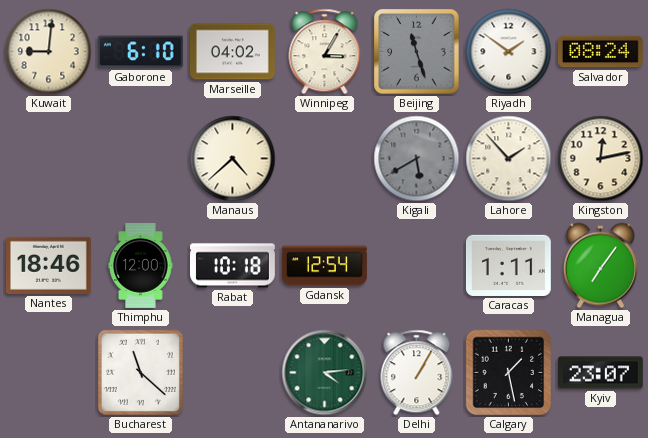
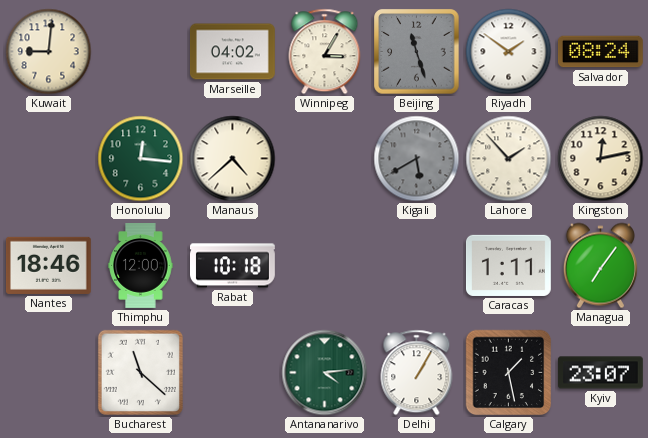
Gaborone: 6:10 -> none (140, 52)
Honolulu: none -> 12:16 (141, 159)
Gdansk: 12:54 -> none (325, 266)
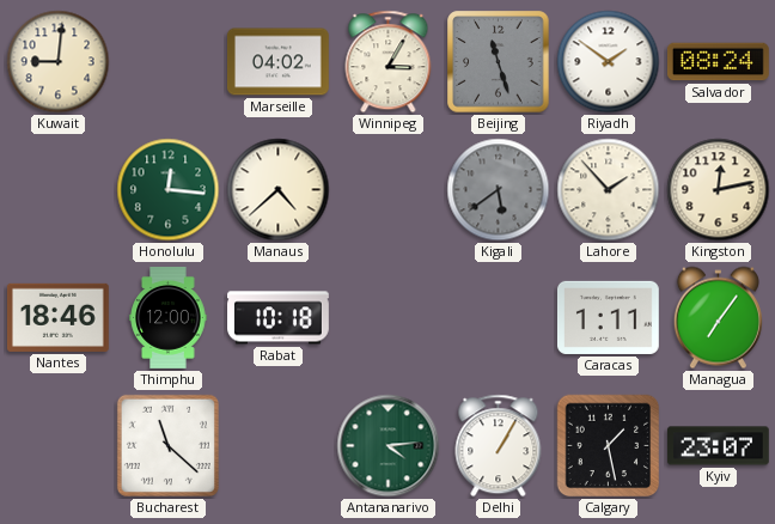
Kigali: 5:40 -> 5:39 (499, 190)
